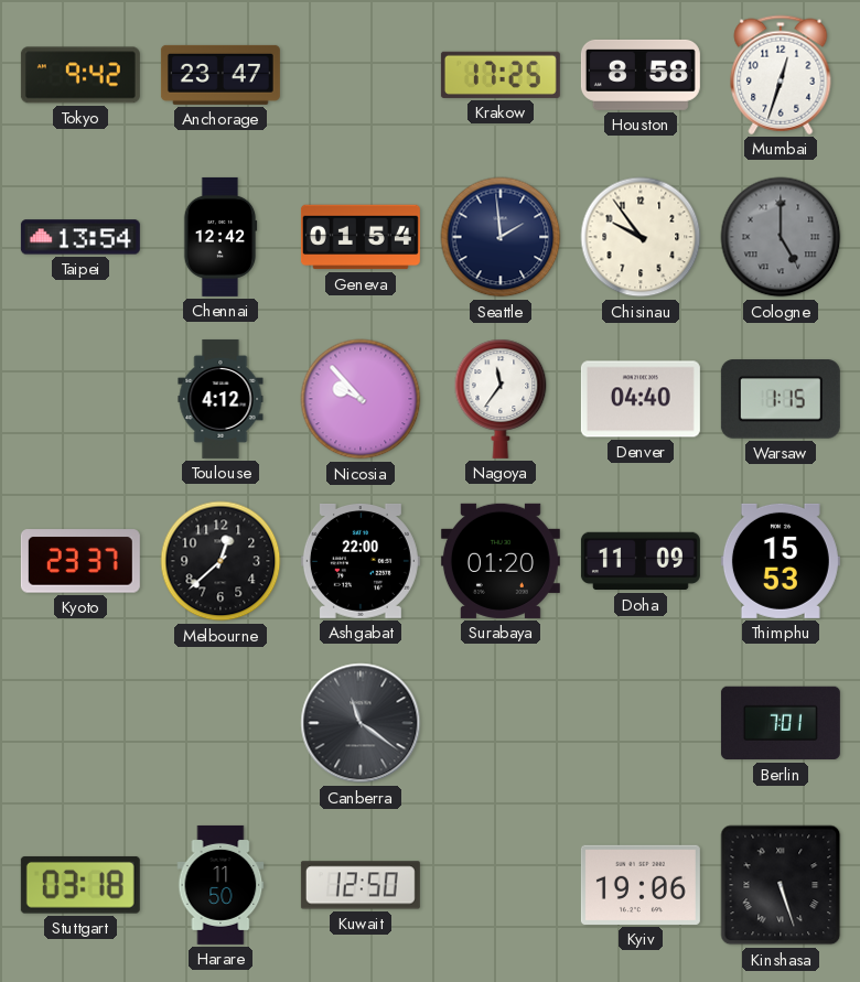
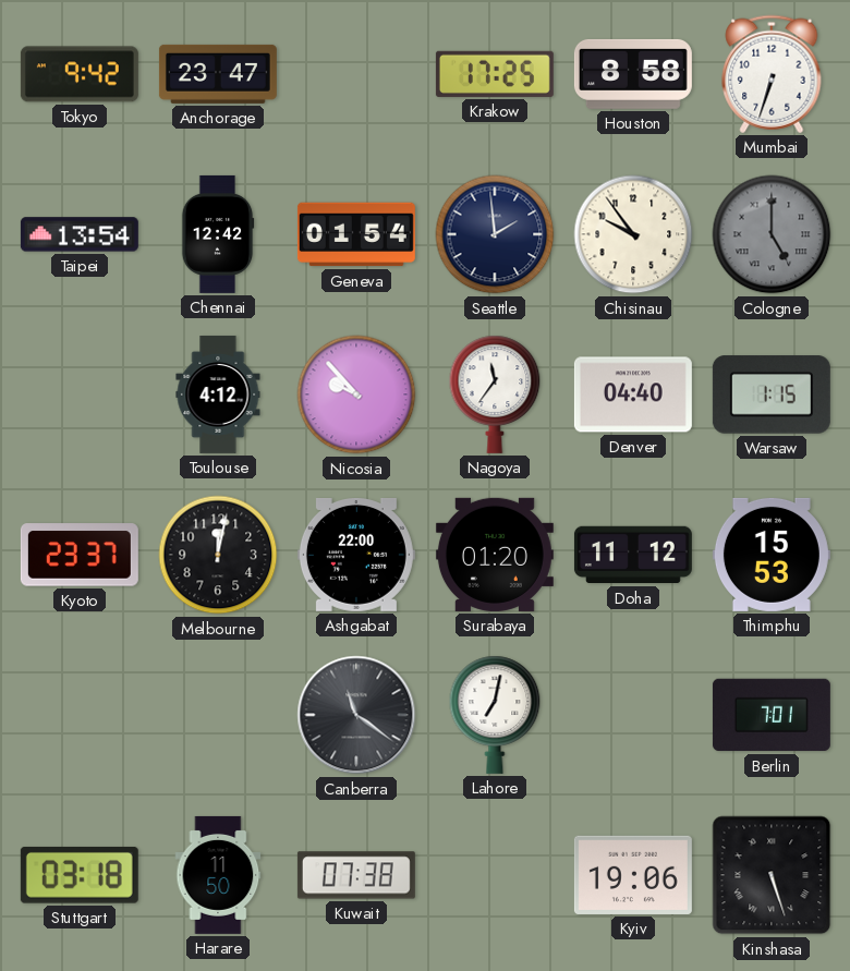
Mumbai: 12:33 -> 6:33 (772, 74)
Melbourne: 12:38 -> 12:02 (218, 555)
Doha: 11:09 -> 11:12 (633, 555)
Lahore: none -> 7:02 (495, 715)
Kuwait: 12:50 -> 07:38 (356, 875)
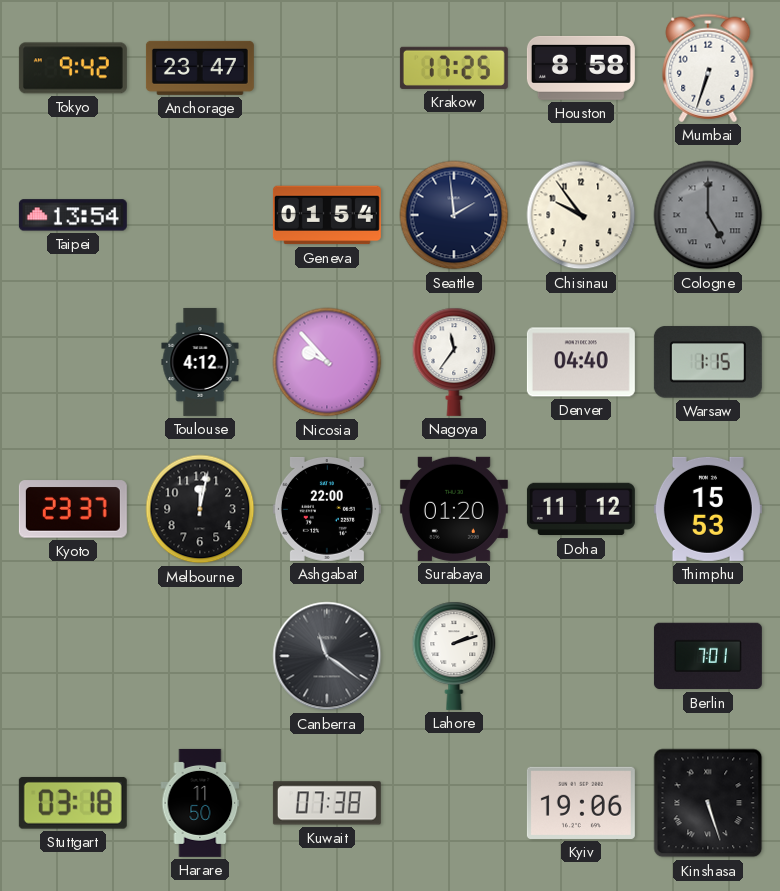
Chennai: 12:42 -> none (218, 234)
Lahore: 7:02 -> 2:12 (454, 656)
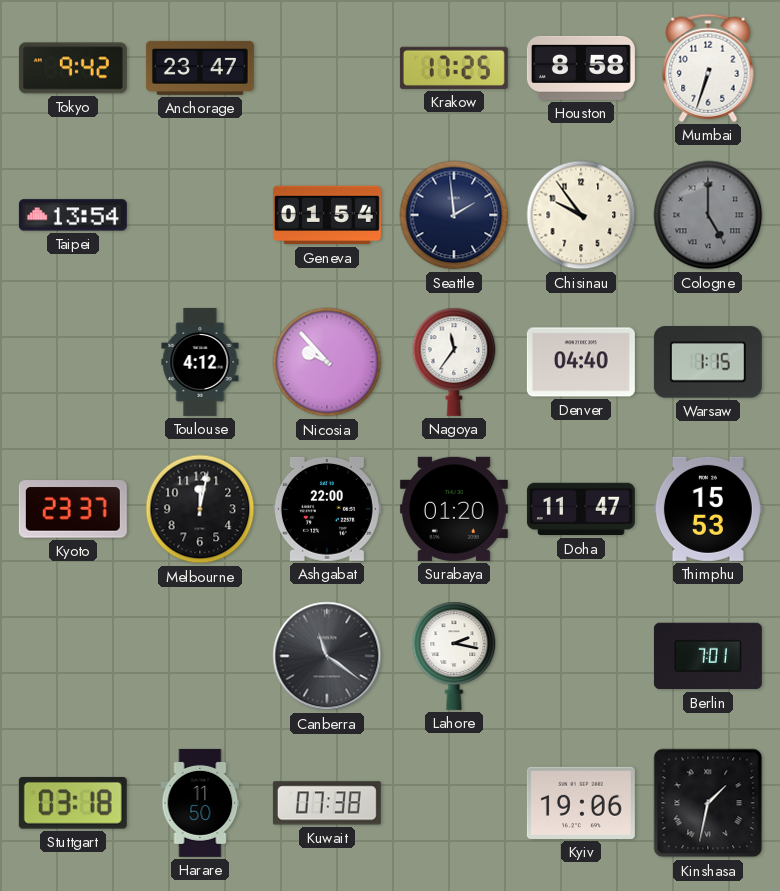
Doha: 11:12 -> 11:47 (581, 509)
Lahore: 2:12 -> 2:17 (454, 656)
Kinshasa: 5:27 -> 1:32 (708, 803)
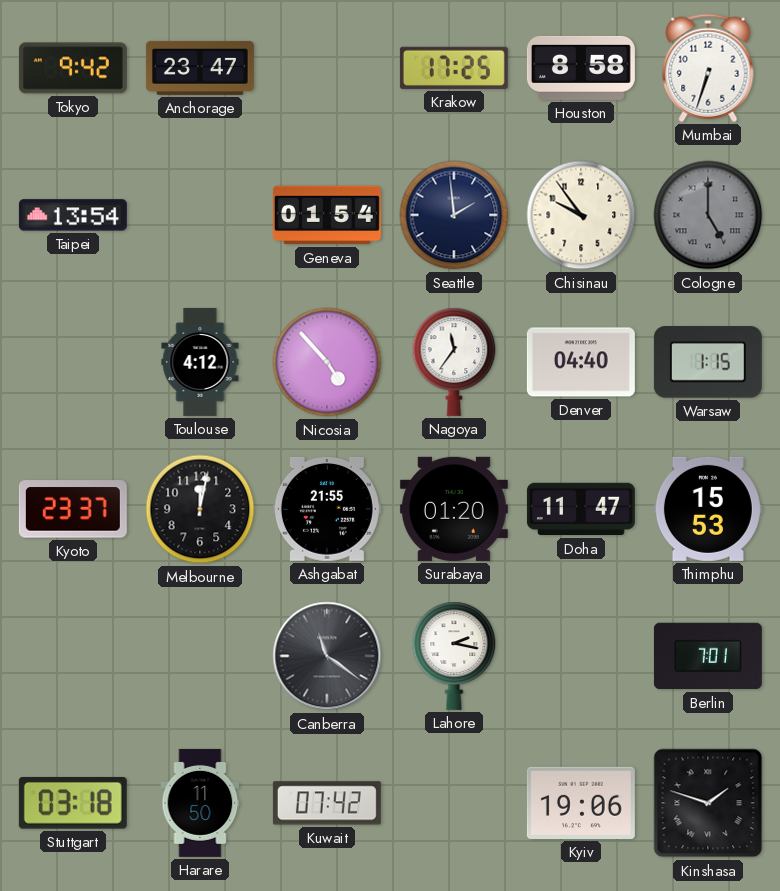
Nicosia: 9:53 -> 4:53 (327, 362)
Ashgabat: 22:00 -> 21:55 (327, 509)
Kuwait: 07:38 -> 07:42 (327, 803)
Kinshasa: 1:32 -> 1:48 (708, 803)
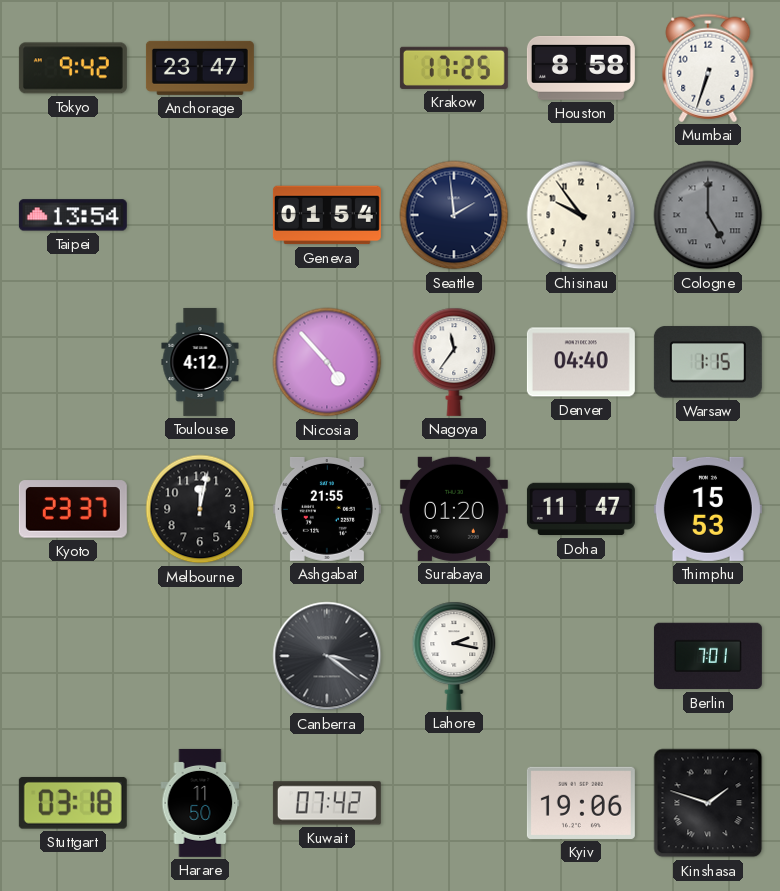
Canberra: 11:21 -> 3:21 (327, 656)
